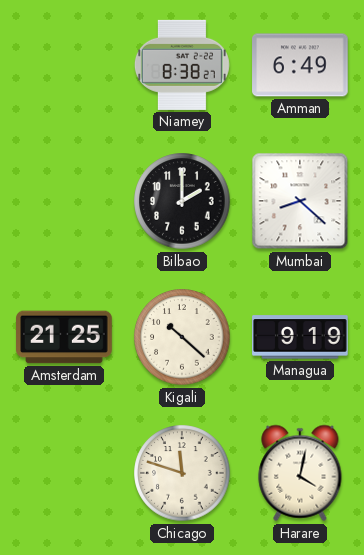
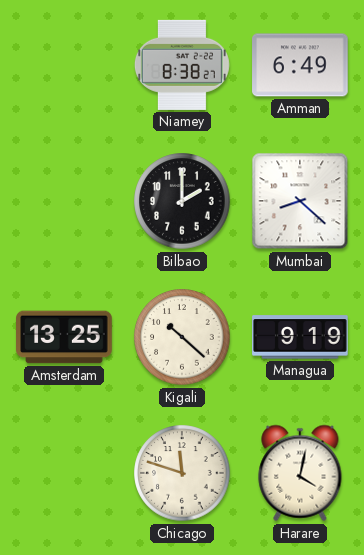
Amsterdam: 21:25 -> 13:25 (64, 337)
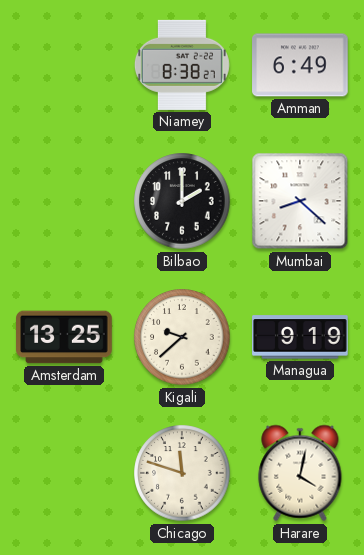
Kigali: 10:22 -> 9:38 (182, 337)
